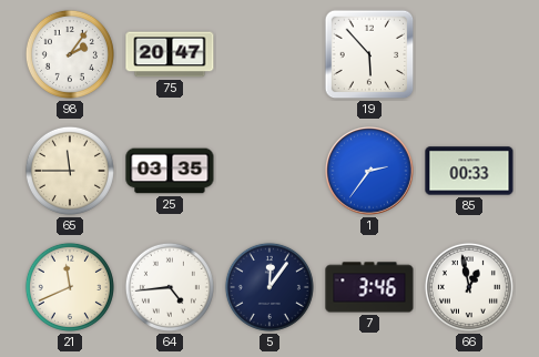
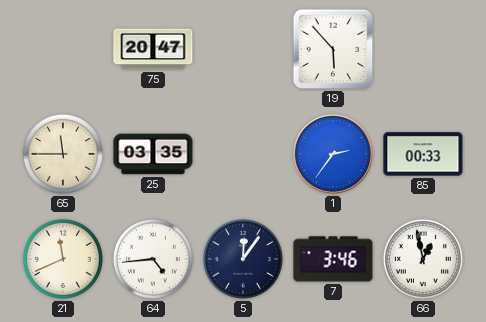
98: 2:06 -> none (70, 54)
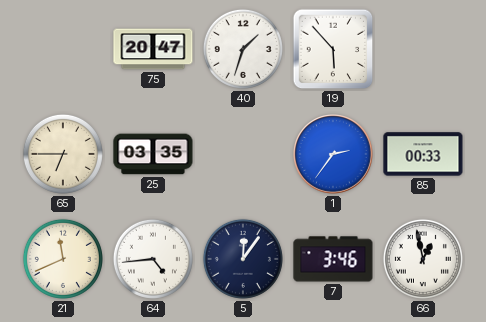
40: none -> 1:33 (243, 49)
65: 11:45 -> 6:45 (63, 154)
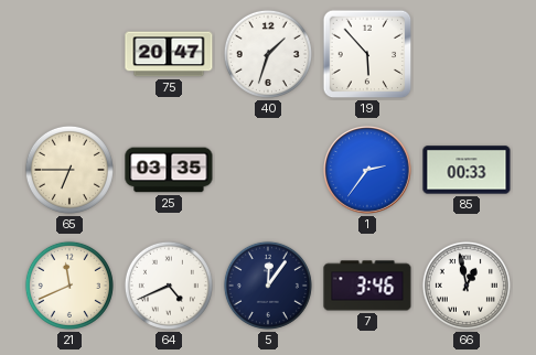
64: 4:44 -> 4:41 (169, 286)
